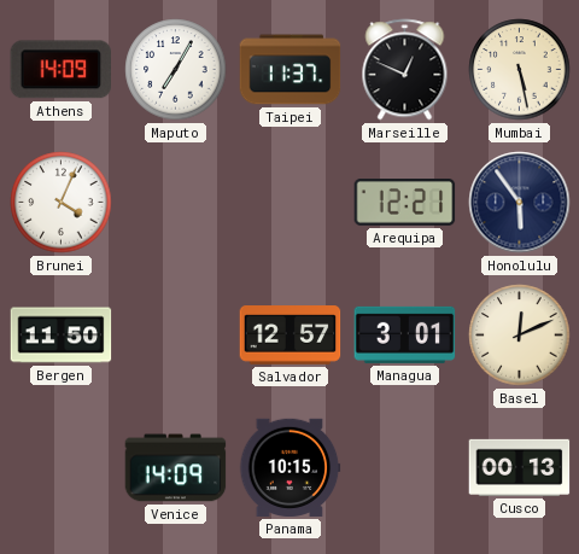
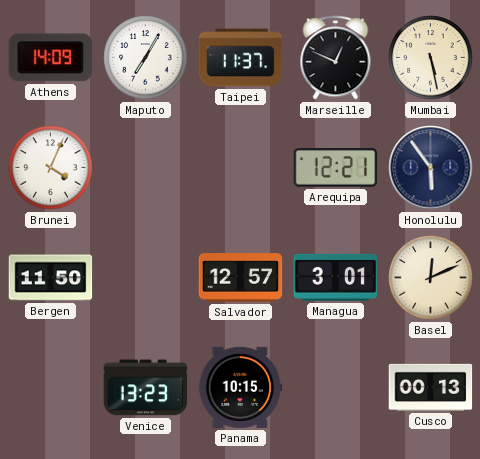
Venice: 14:09 -> 13:23 (146, 388)
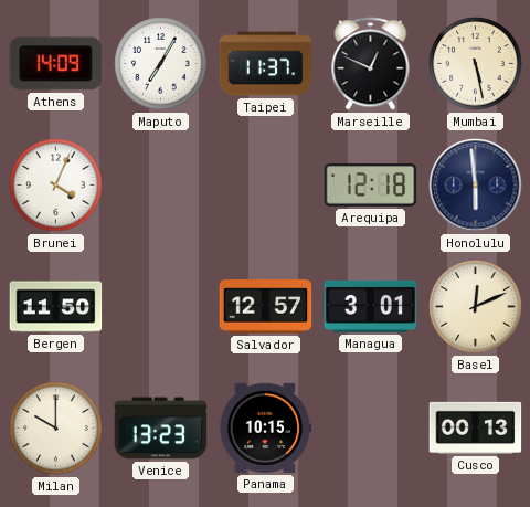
Arequipa: 12:21 -> 12:18 (371, 186)
Honolulu: 5:54 -> 5:59 (476, 186)
Milan: none -> 10:00 (56, 429)
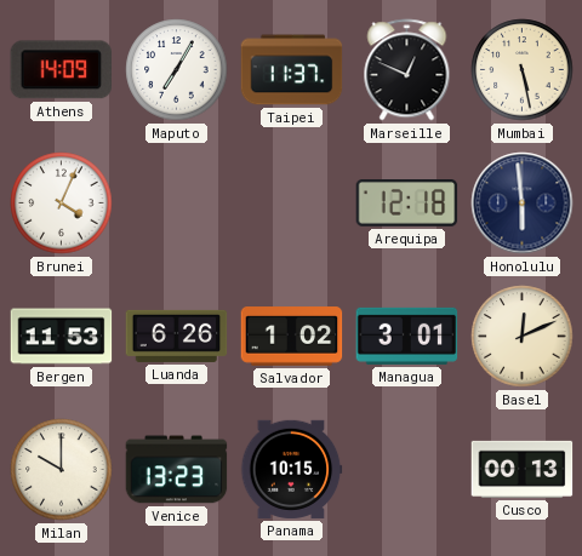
Bergen: 11:50 -> 11:53 (62, 337)
Luanda: none -> 6:26 (177, 336)
Salvador: 12:57 -> 1:02 (292, 337)
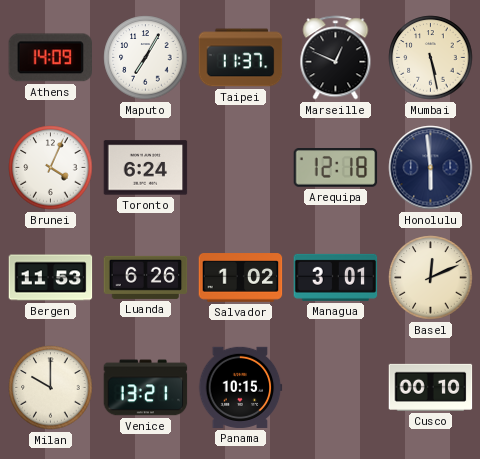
Toronto: none -> 6:24 (146, 168)
Venice: 13:23 -> 13:21 (146, 388)
Cusco: 00:13 -> 00:10 (431, 387)
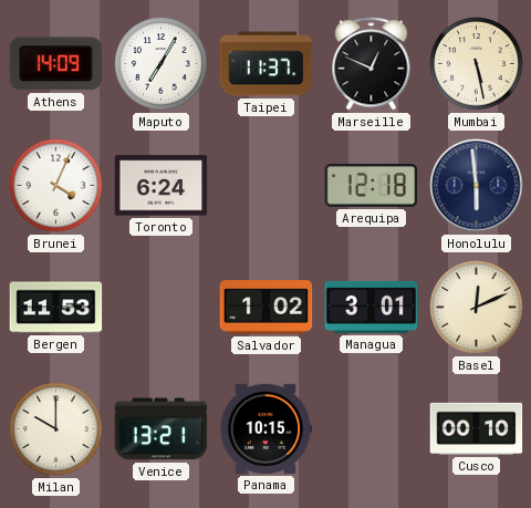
Luanda: 6:26 -> none (146, 277)
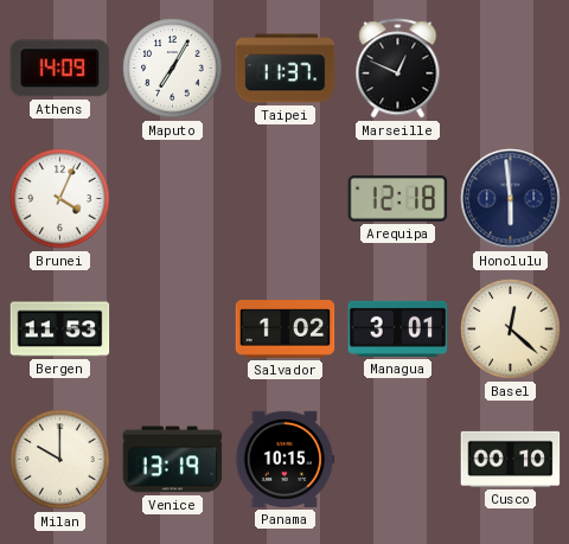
Mumbai: 5:28 -> none (477, 64)
Toronto: 6:24 -> none (162, 186)
Basel: 12:11 -> 12:22 (511, 329)
Venice: 13:21 -> 13:19 (173, 460)
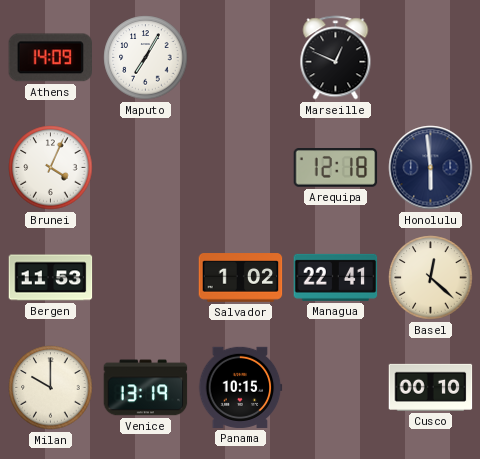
Taipei: 11:37 -> none (286, 69)
Managua: 3:01 -> 22:41 (336, 277)
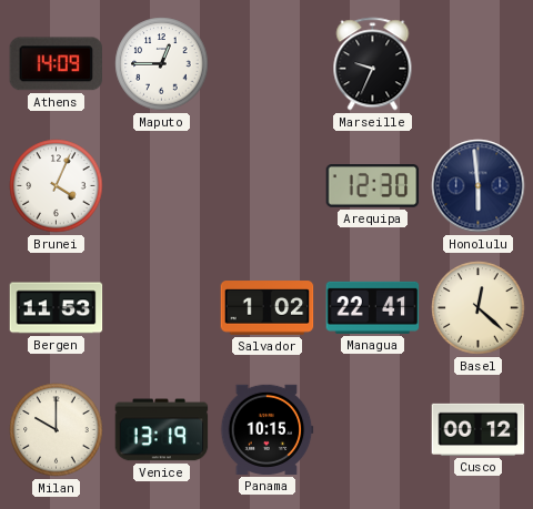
Maputo: 7:05 -> 12:45 (162, 64)
Marseille: 12:49 -> 9:34 (373, 64)
Arequipa: 12:18 -> 12:30 (373, 186)
Cusco: 00:10 -> 00:12 (479, 429)
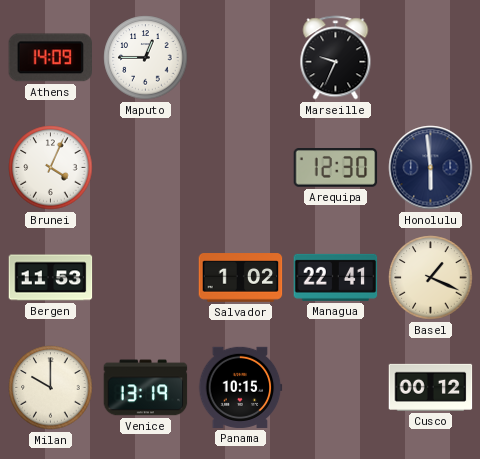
Basel: 12:22 -> 1:19 (431, 278)
